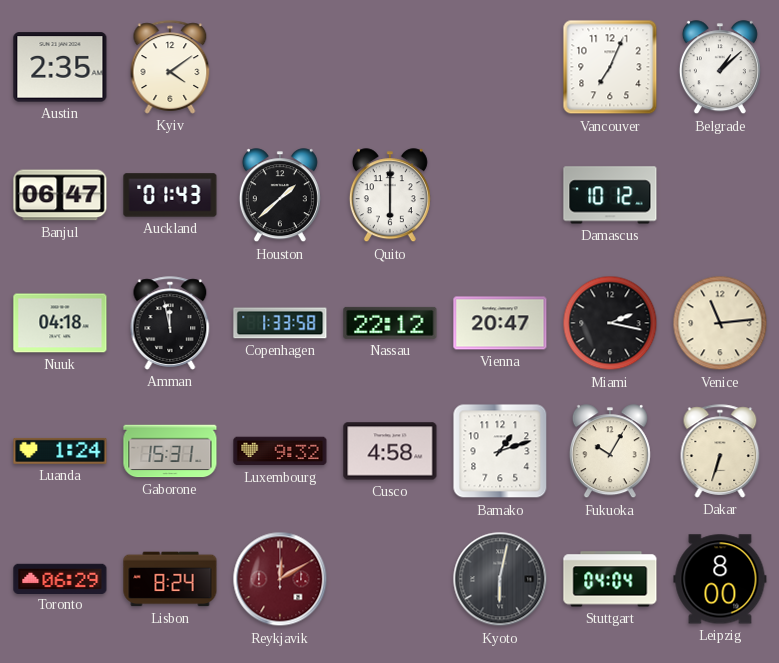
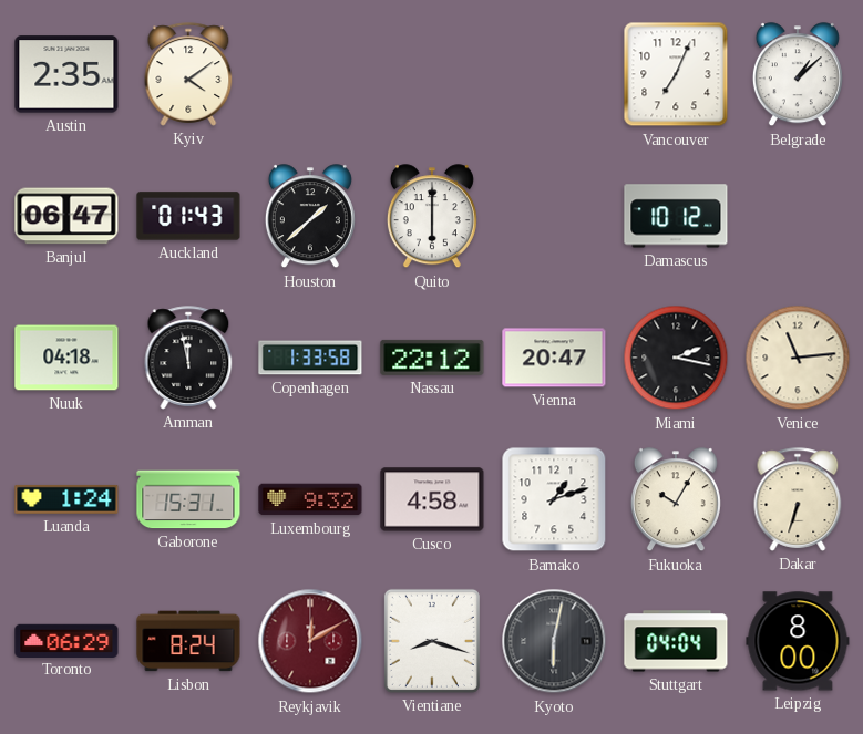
Vientiane: none -> 8:18 (432, 641)
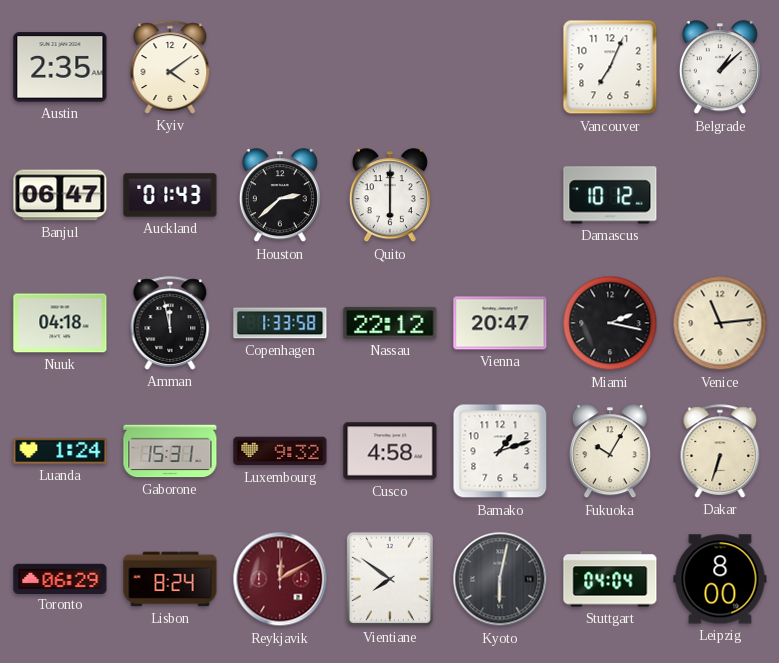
Houston: 1:38 -> 2:38 (280, 196)
Vientiane: 8:18 -> 7:51 (390, 579)
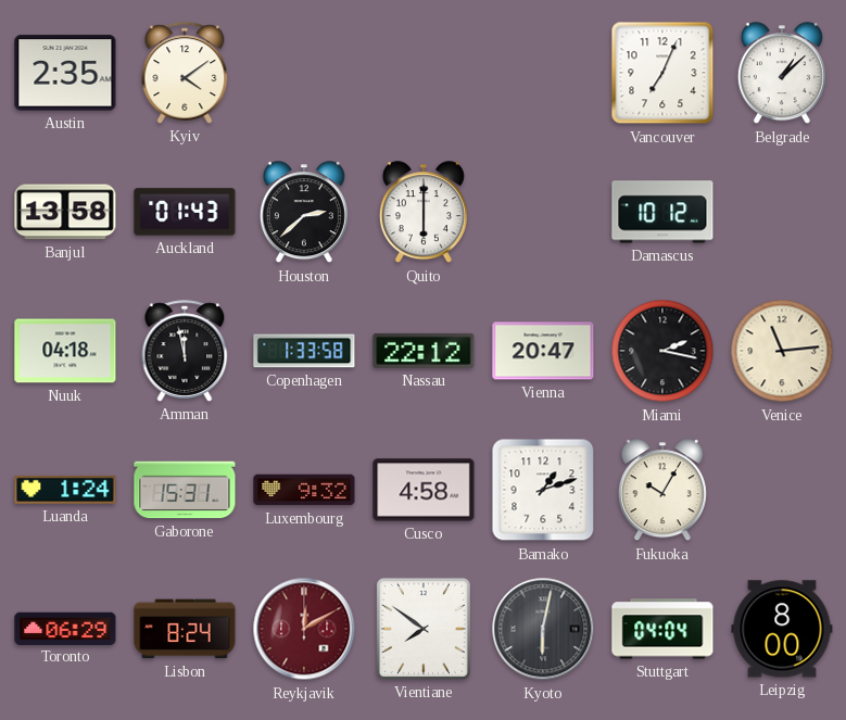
Banjul: 06:47 -> 13:58 (65, 212)
Dakar: 6:33 -> none (720, 451)
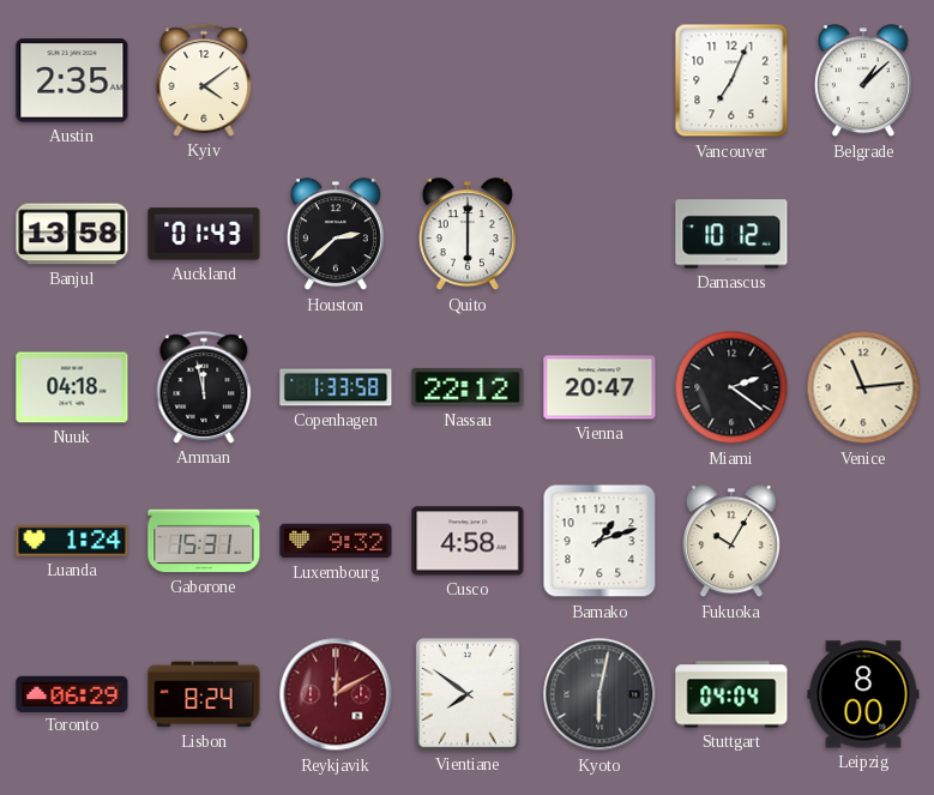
Miami: 2:17 -> 2:21 (731, 387)
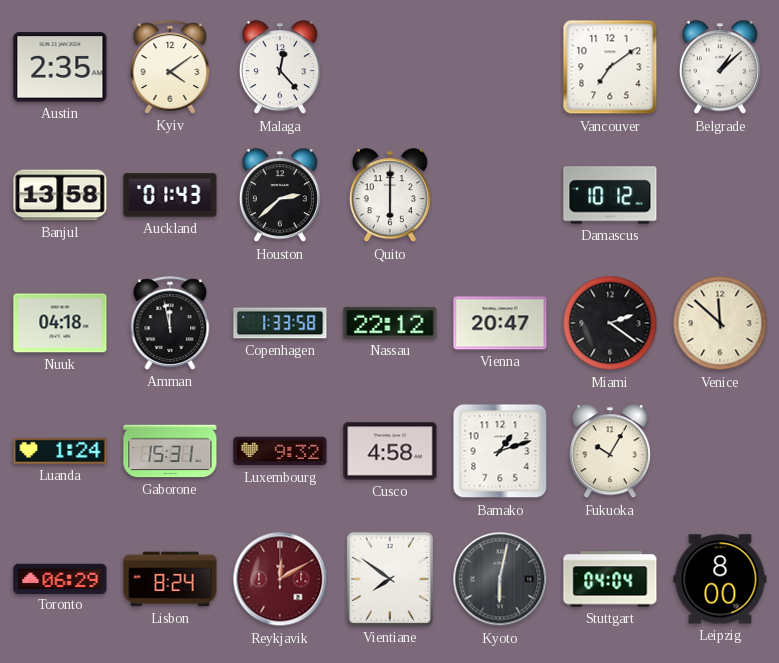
Malaga: none -> 12:23 (280, 68)
Vancouver: 7:04 -> 7:09 (610, 67)
Venice: 11:14 -> 11:52 (720, 323)
